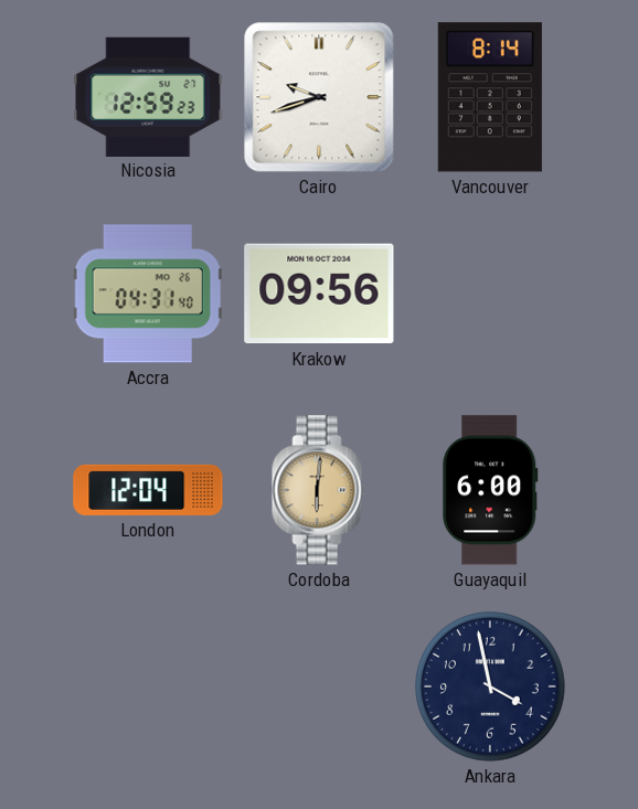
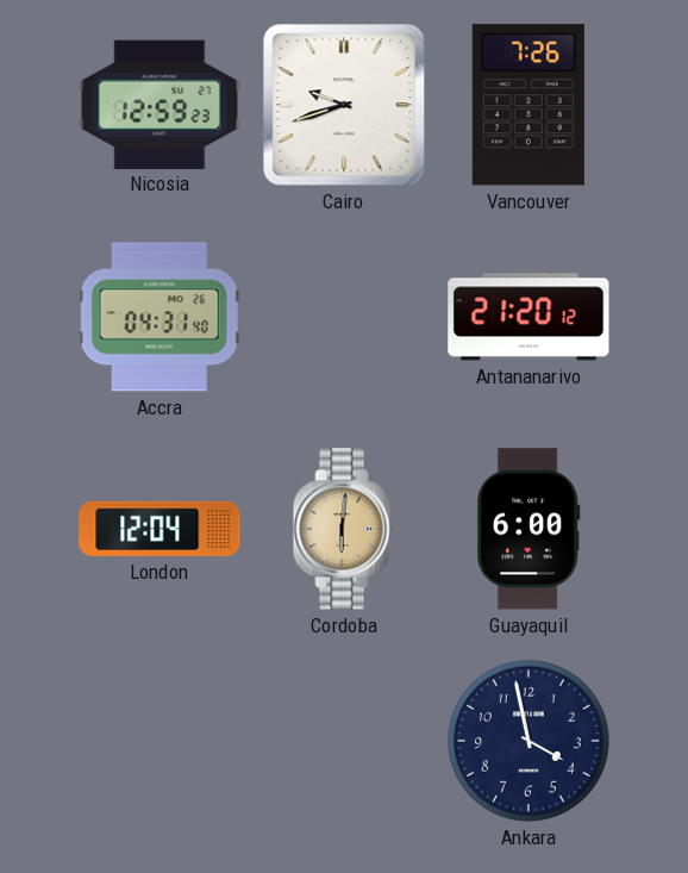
Vancouver: 8:14 -> 7:26 (528, 105)
Krakow: 09:56 -> none (319, 294)
Antananarivo: none -> 21:20 (528, 317)
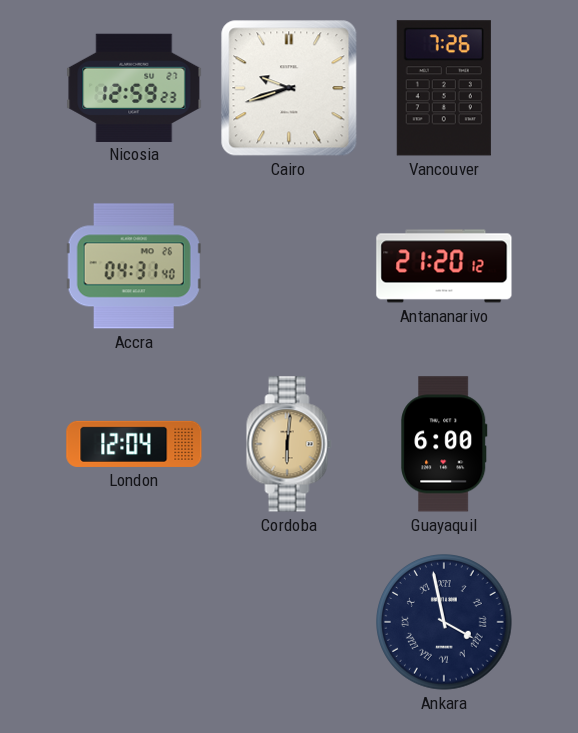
Ankara numerals: Arabic -> Roman (444, 622)
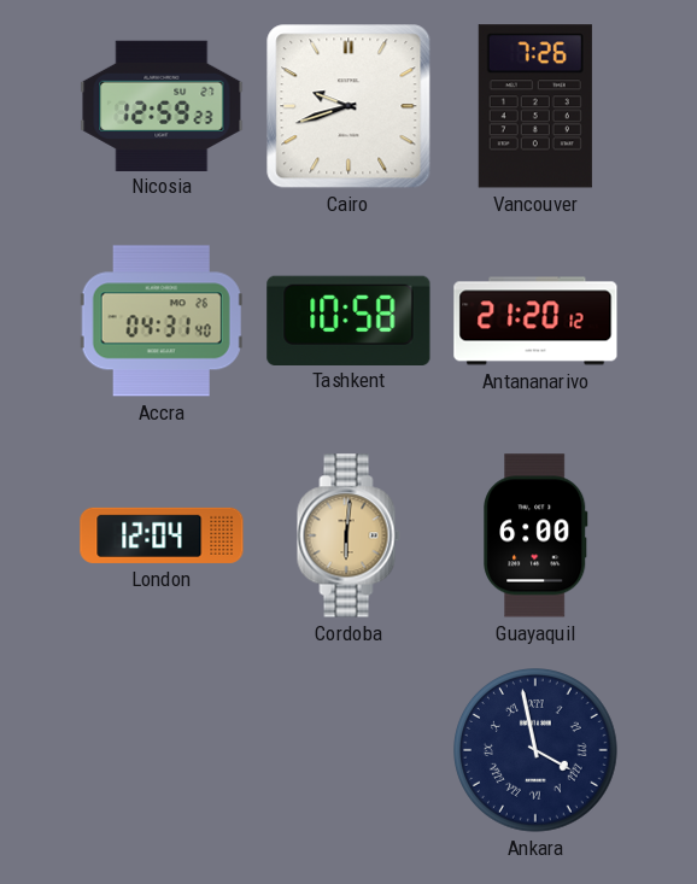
Tashkent: none -> 10:58 (348, 320)
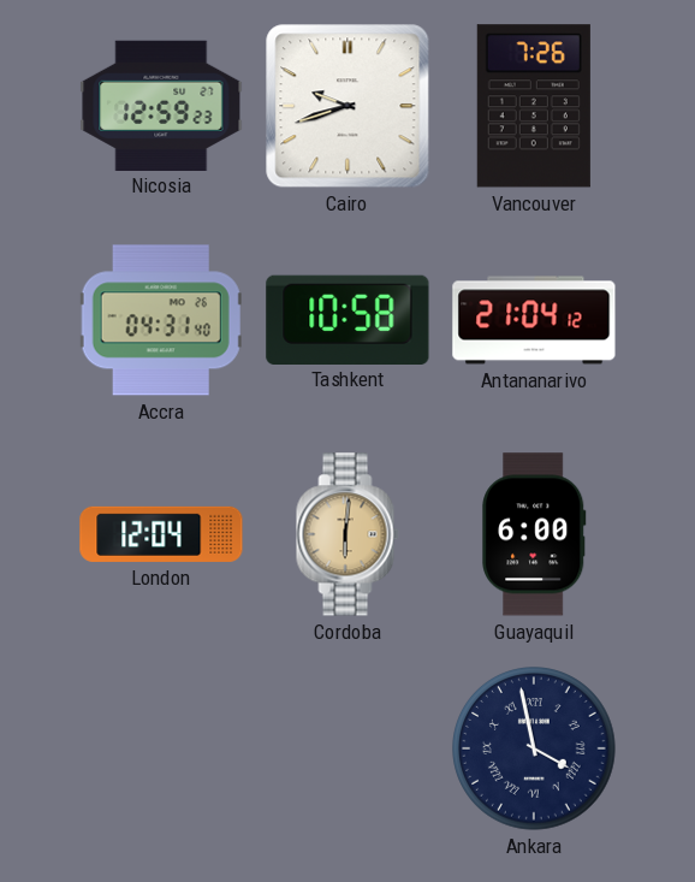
Antananarivo: 21:20 -> 21:04 (534, 320)
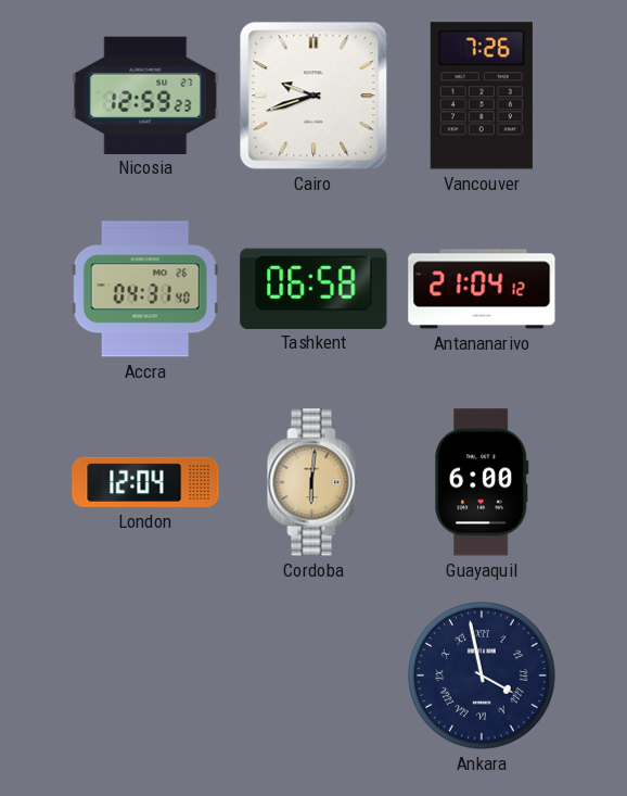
Tashkent: 10:58 -> 06:58 (313, 288)
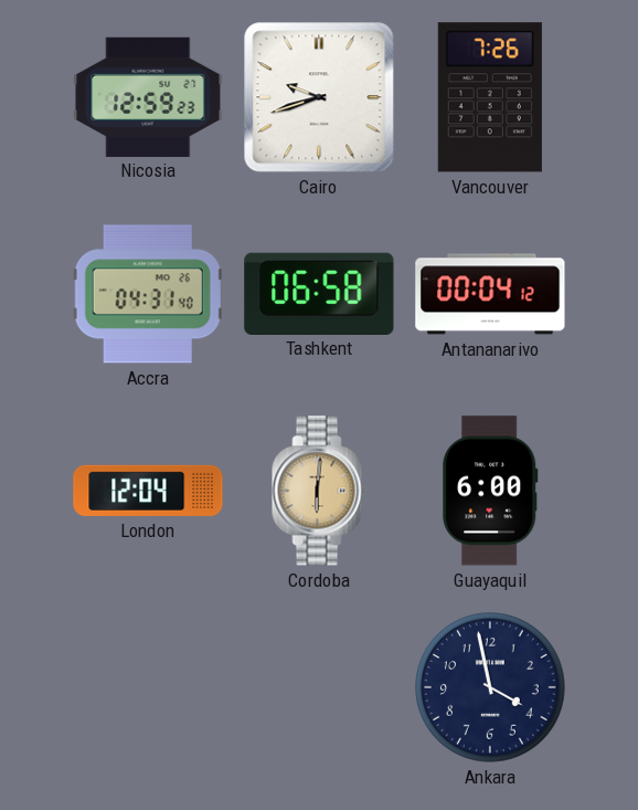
Antananarivo: 21:04 -> 00:04 (490, 294)
Ankara numerals: Roman -> Arabic (490, 687)
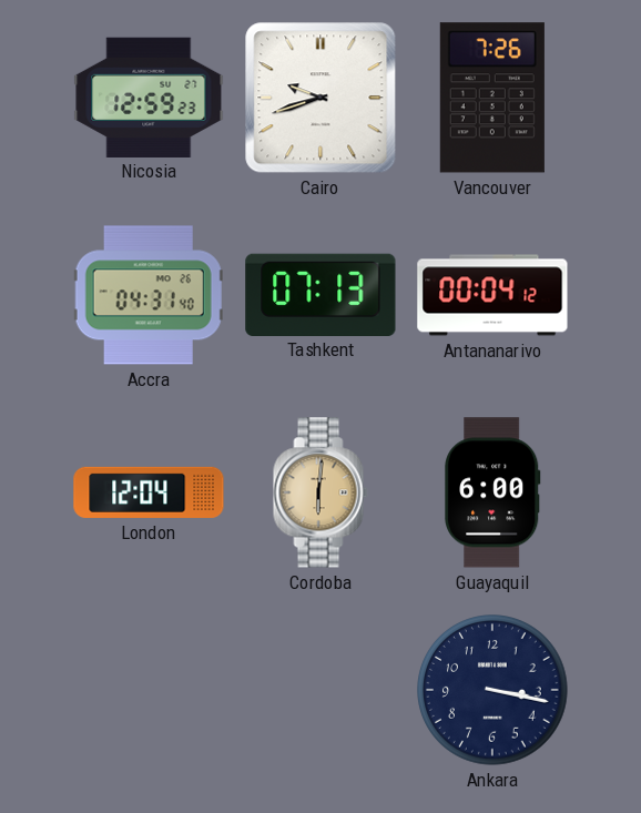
Tashkent: 06:58 -> 07:13 (320, 294)
Ankara: 3:58 -> 3:17 (492, 690)
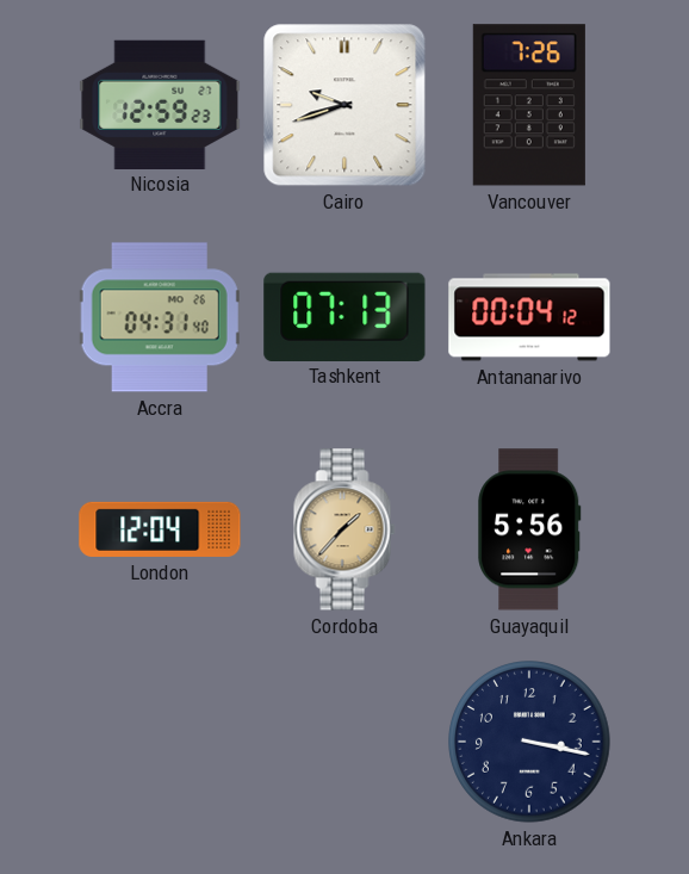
Cordoba: 6:01 -> 1:37 (344, 529)
Guayaquil: 6:00 -> 5:56 (529, 529)
